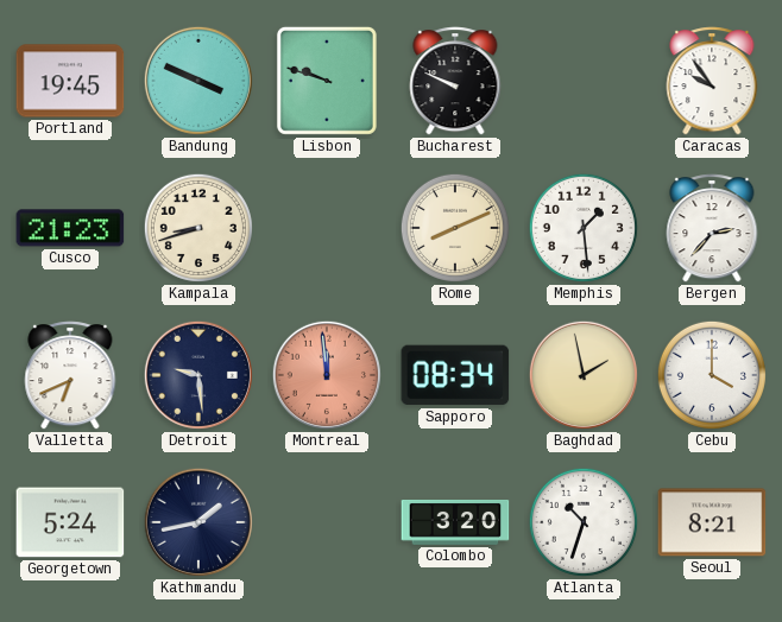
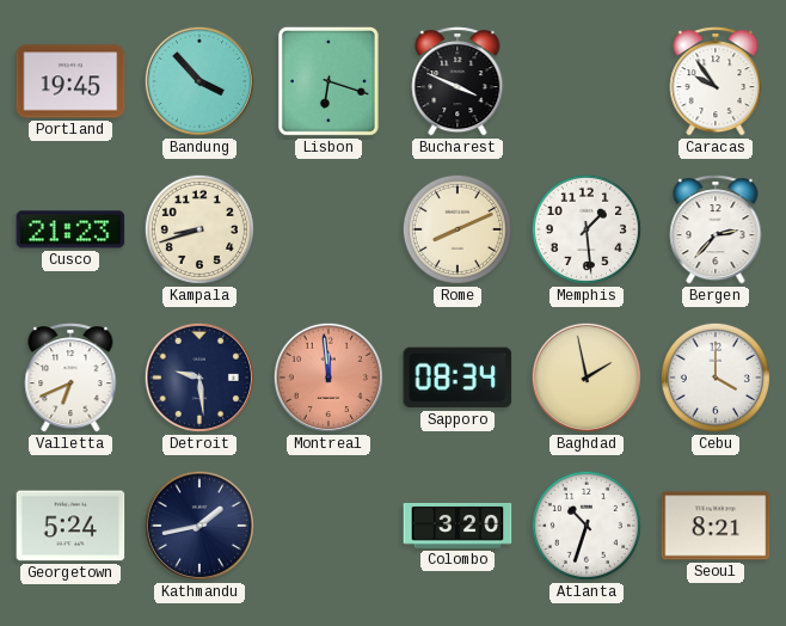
Bandung: 3:49 -> 3:53 (199, 81)
Lisbon: 9:48 -> 6:18 (328, 81)
Bucharest: 9:49 -> 3:49 (458, 81)
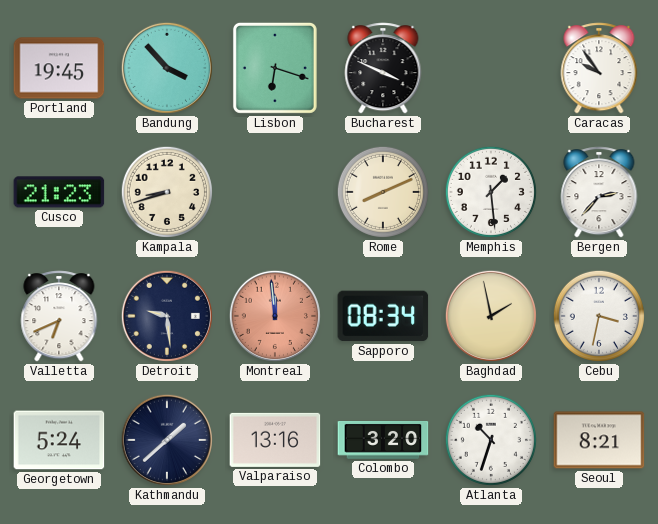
Cebu: 4:00 -> 3:32 (599, 316)
Kathmandu: 1:43 -> 1:38 (167, 440)
Valparaiso: none -> 13:16 (275, 440)
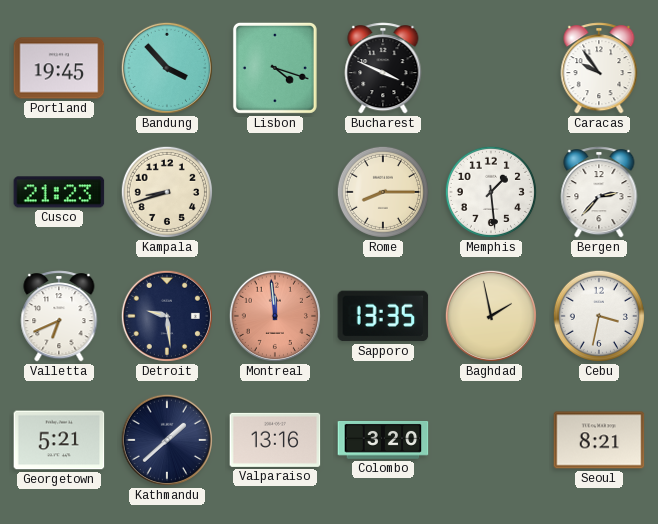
Lisbon: 6:18 -> 4:18 (275, 68)
Rome: 8:11 -> 8:15 (383, 192)
Sapporo: 08:34 -> 13:35 (383, 316)
Georgetown: 5:24 -> 5:21 (59, 440)
Atlanta: 10:33 -> none (491, 440)
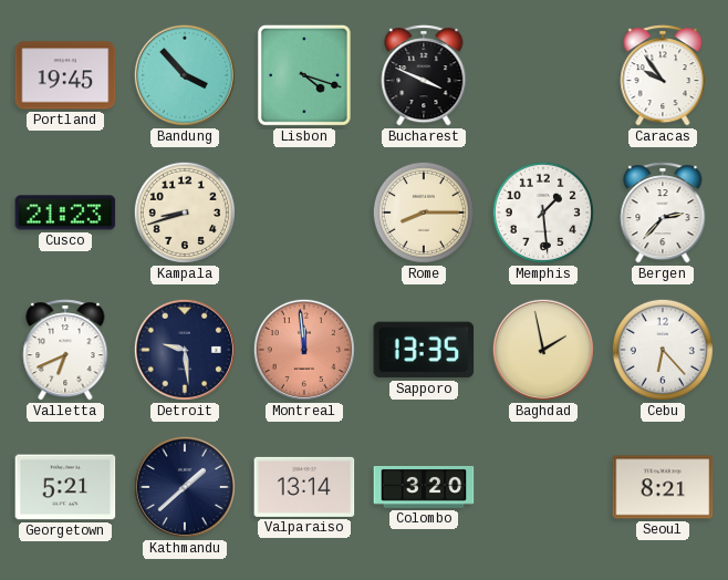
Cebu: 3:32 -> 6:23 (663, 350)
Valparaiso: 13:16 -> 13:14 (304, 487)
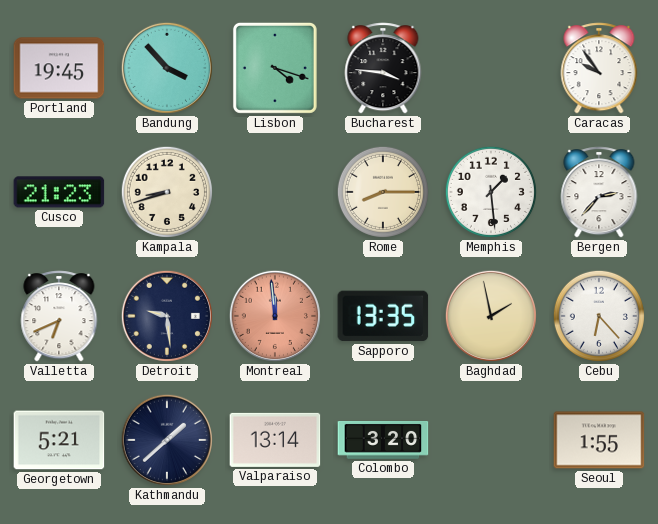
Bucharest: 3:49 -> 3:46 (383, 68)
Seoul: 8:21 -> 1:55 (599, 440)
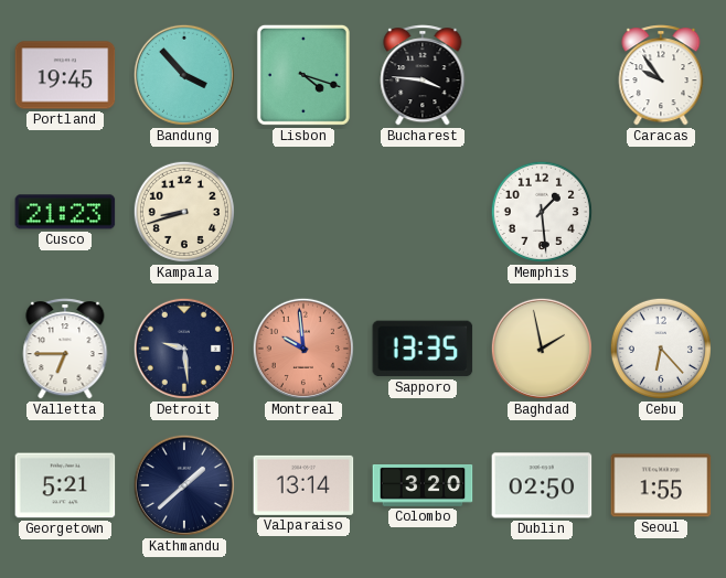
Rome: 8:15 -> none (383, 192)
Bergen: 2:37 -> none (599, 192)
Valletta: 6:41 -> 6:45 (65, 349)
Montreal: 11:59 -> 9:59 (303, 349)
Dublin: none -> 02:50 (542, 485)
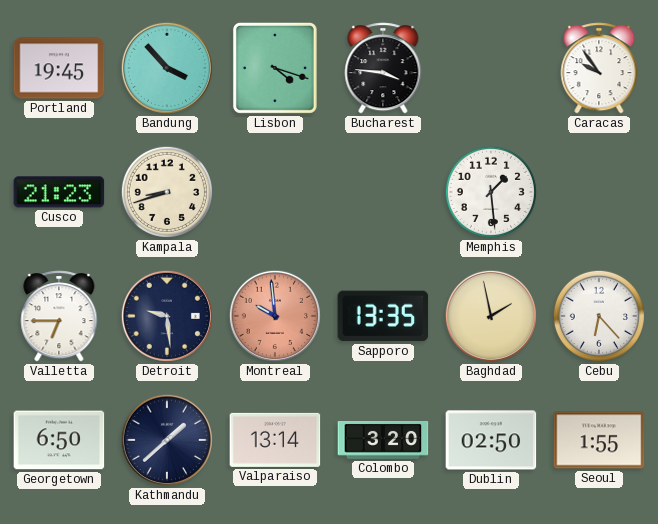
Georgetown: 5:21 -> 6:50 (59, 440)
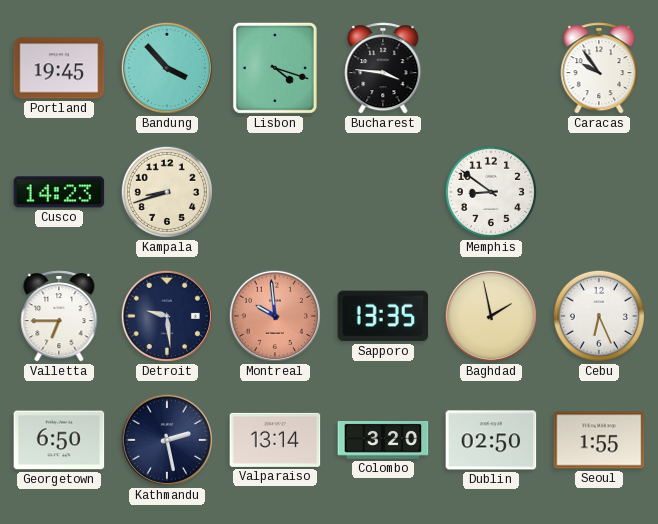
Cusco: 21:23 -> 14:23 (59, 192)
Memphis: 1:29 -> 8:51 (491, 192)
Cebu: 6:23 -> 6:26 (599, 316)
Kathmandu: 1:38 -> 2:28 (167, 440)
